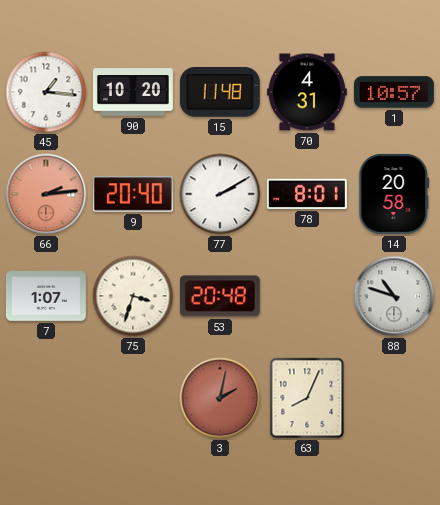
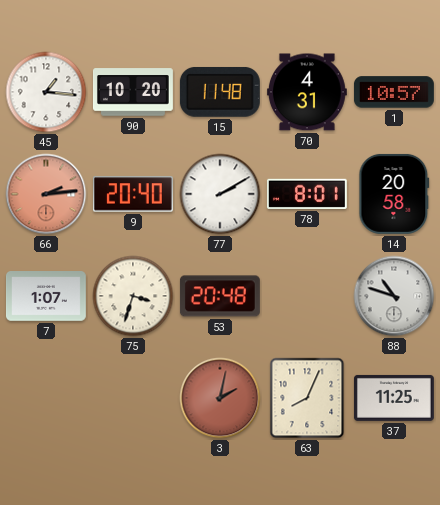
37: none -> 11:25 (394, 398)
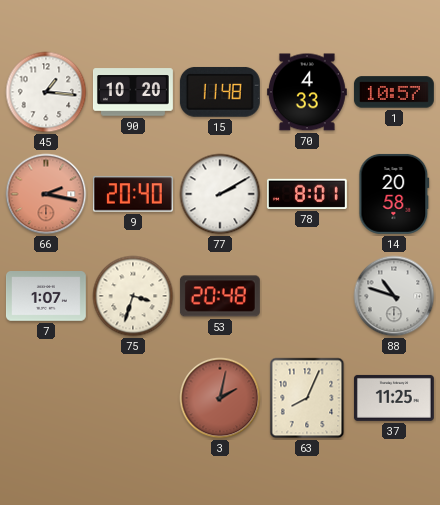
70: 4:31 -> 4:33 (307, 92)
66: 2:14 -> 2:17 (46, 194)
